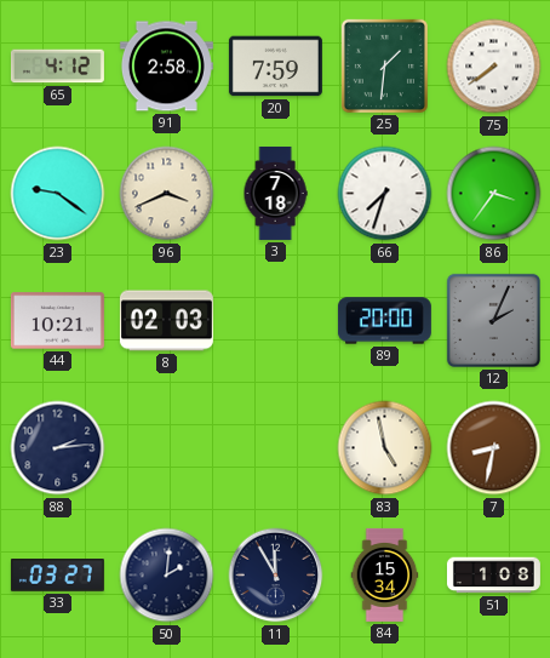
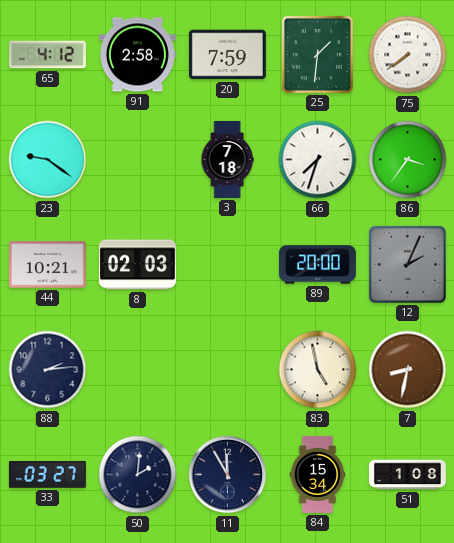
96: 3:41 -> none (167, 194)
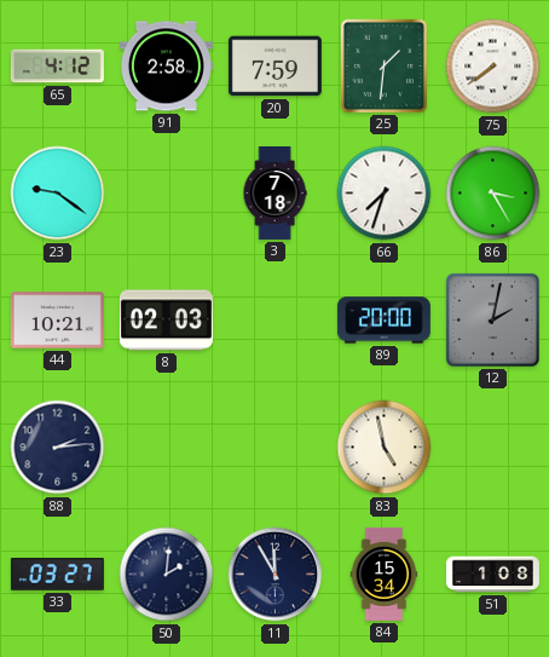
86: 3:36 -> 3:25 (493, 194)
12: 2:04 -> 2:02 (492, 319)
7: 8:32 -> none (408, 370)
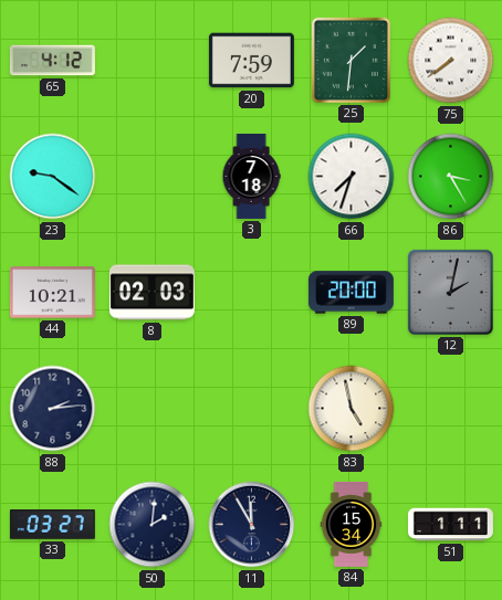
91: 2:58 -> none (166, 67)
51: 1:08 -> 1:11 (450, 525)
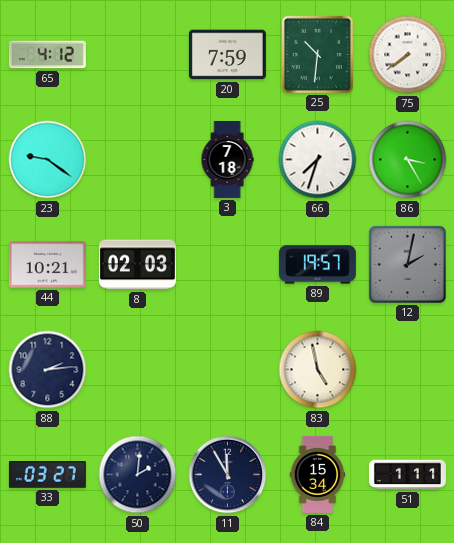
25: 1:31 -> 10:31 (317, 54)
89: 20:00 -> 19:57 (317, 265)
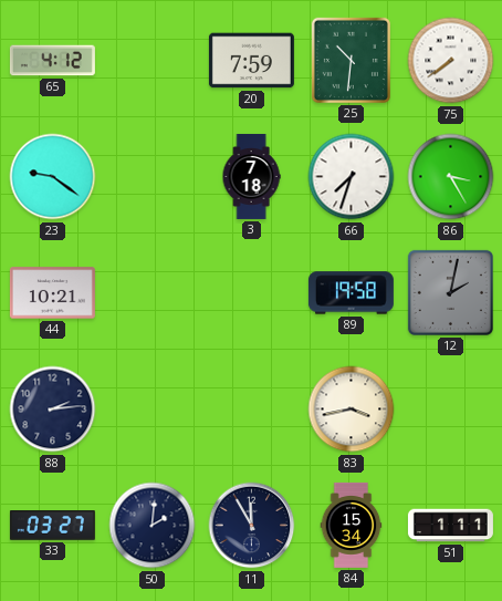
8: 02:03 -> none (137, 265)
89: 19:57 -> 19:58 (351, 293)
83: 4:58 -> 3:43 (352, 410)
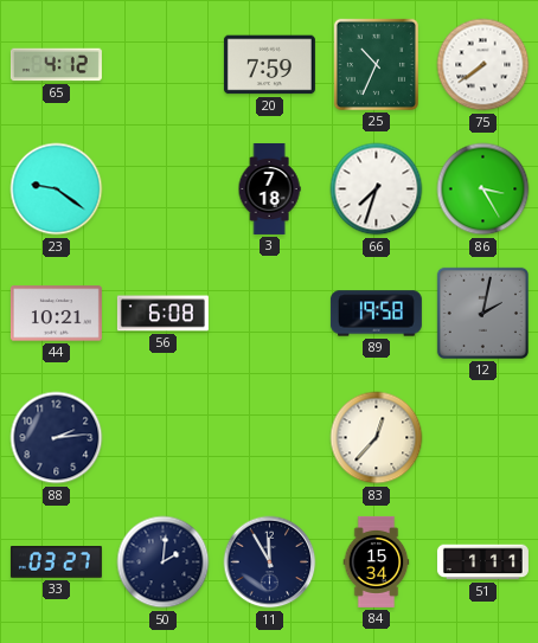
25: 10:31 -> 10:34 (376, 64)
56: none -> 6:08 (162, 314)
83: 3:43 -> 12:37 (377, 438)
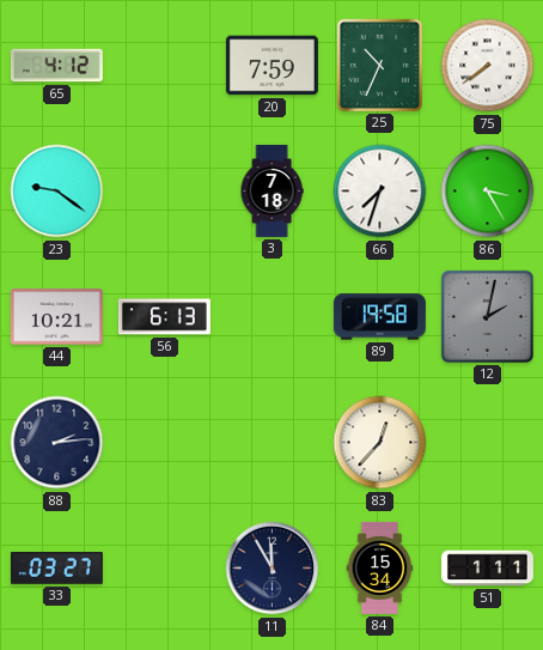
56: 6:08 -> 6:13 (164, 317)
50: 2:01 -> none (164, 562)
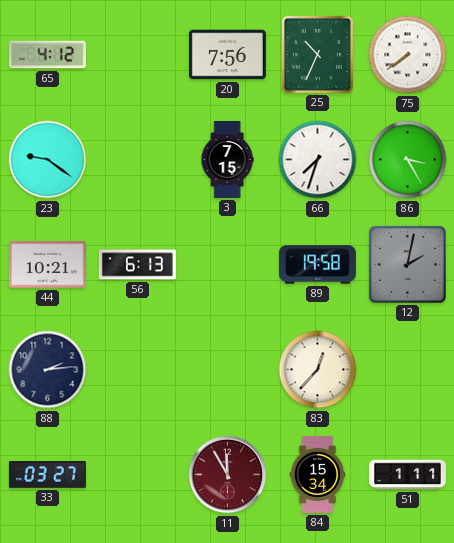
20: 7:59 -> 7:56 (227, 55)
3: 7:18 -> 7:15 (227, 159)
11 dial: navy -> burgundy (228, 475)
